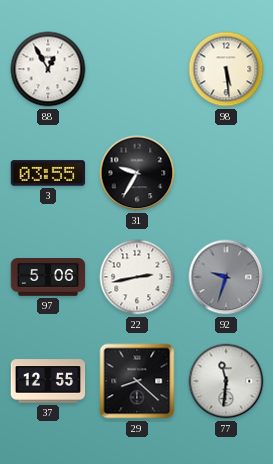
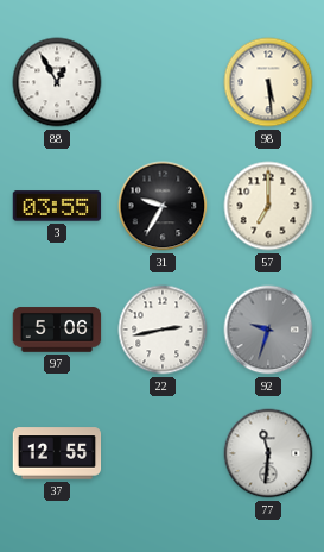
57: none -> 7:00 (268, 206)
29: 8:22 -> none (137, 381)
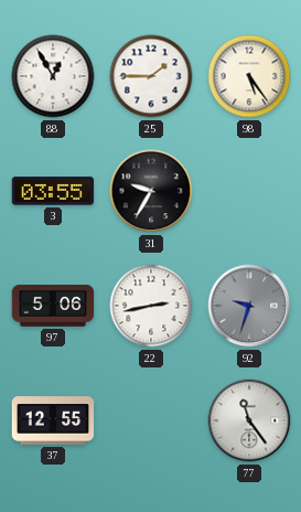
25: none -> 1:45 (151, 76)
98: 5:29 -> 5:24 (249, 76)
57: 7:00 -> none (268, 206)
77: 11:31 -> 11:24 (249, 420)
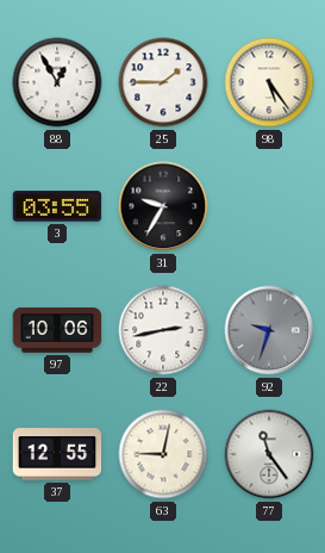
97: 5:06 -> 10:06 (57, 330)
63: none -> 9:02 (163, 454)
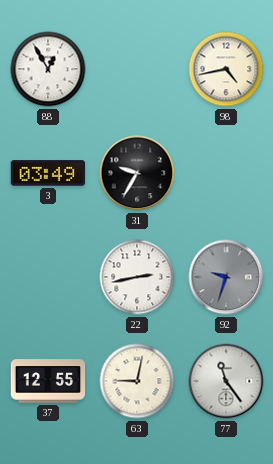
25: 1:45 -> none (163, 82)
98: 5:24 -> 4:43 (226, 69)
3: 03:55 -> 03:49 (48, 173)
97: 10:06 -> none (57, 330)
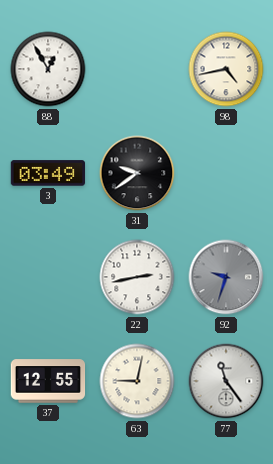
31: 9:35 -> 9:39 (137, 173)
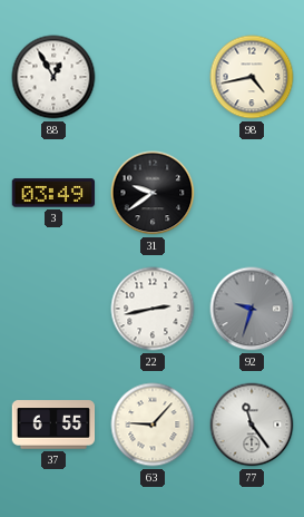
37: 12:55 -> 6:55 (53, 425)
63: 9:02 -> 9:07 (153, 425)
